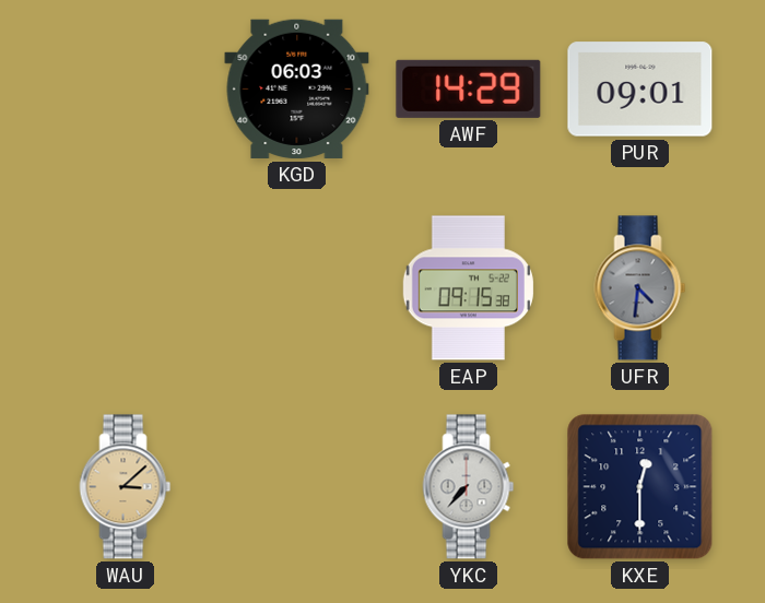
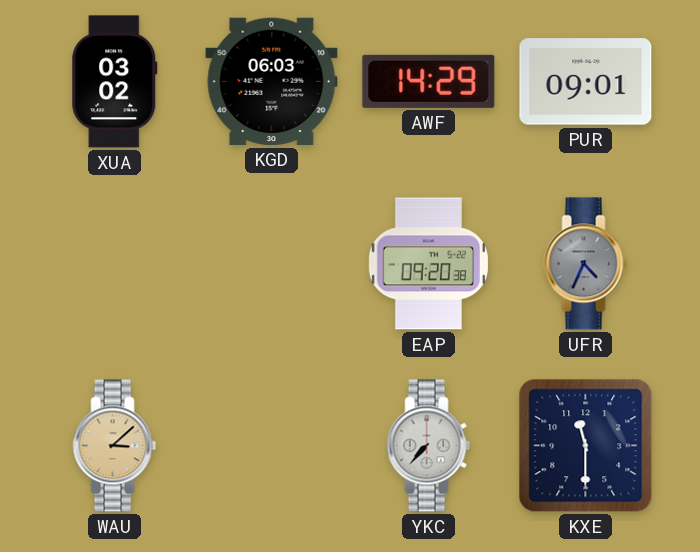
XUA: none -> 03:02 (115, 82)
EAP: 09:15 -> 09:20 (428, 264)
UFR: 4:31 -> 4:34 (586, 264)
KXE: 12:30 -> 11:30 (586, 446)
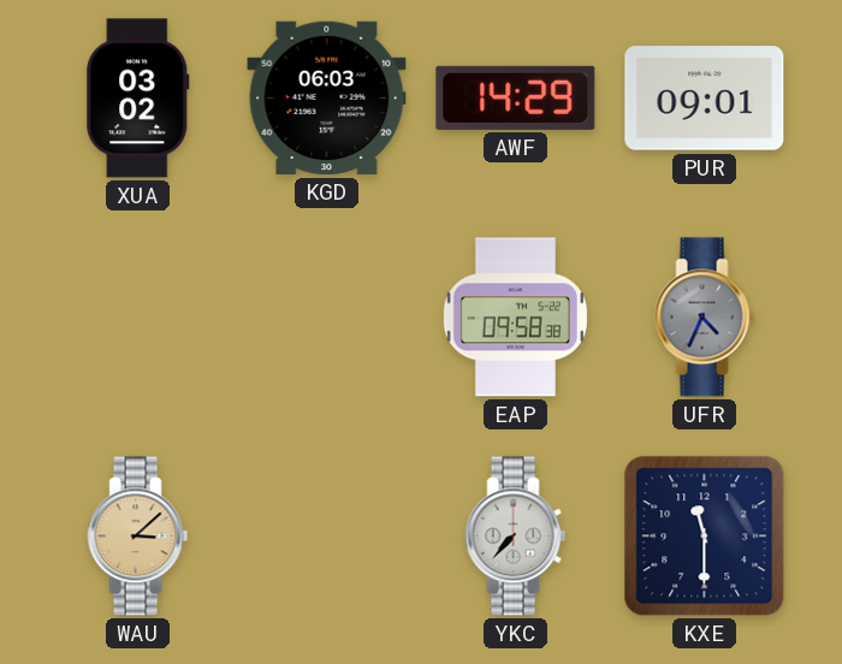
EAP: 09:20 -> 09:58 (515, 318)
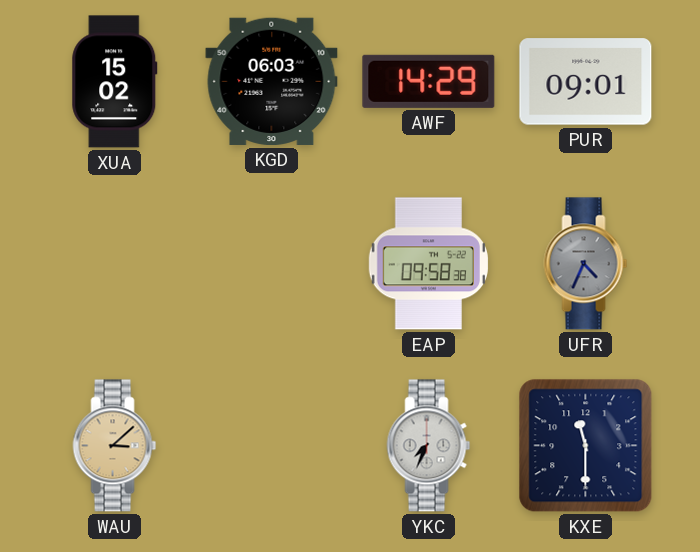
XUA: 03:02 -> 15:02 (115, 82)
YKC: 7:37 -> 7:34 (429, 446)
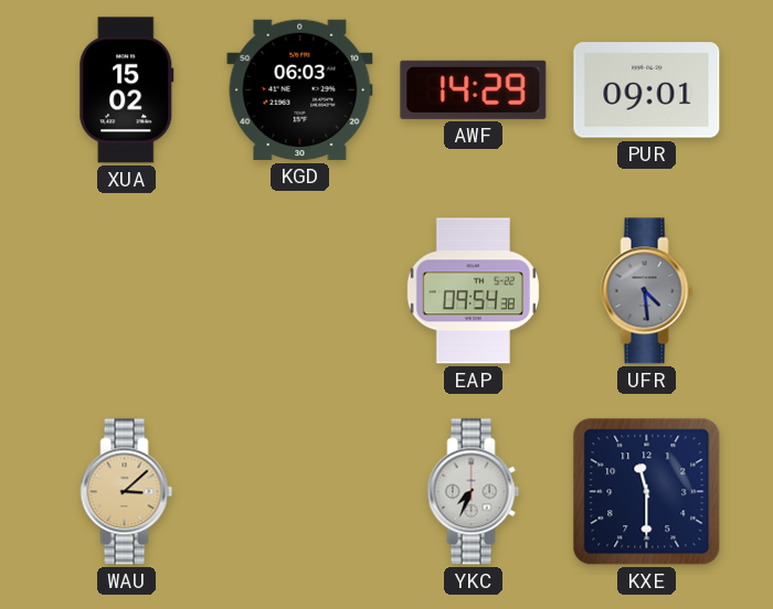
EAP: 09:58 -> 09:54 (473, 291)
UFR: 4:34 -> 4:29 (647, 291)
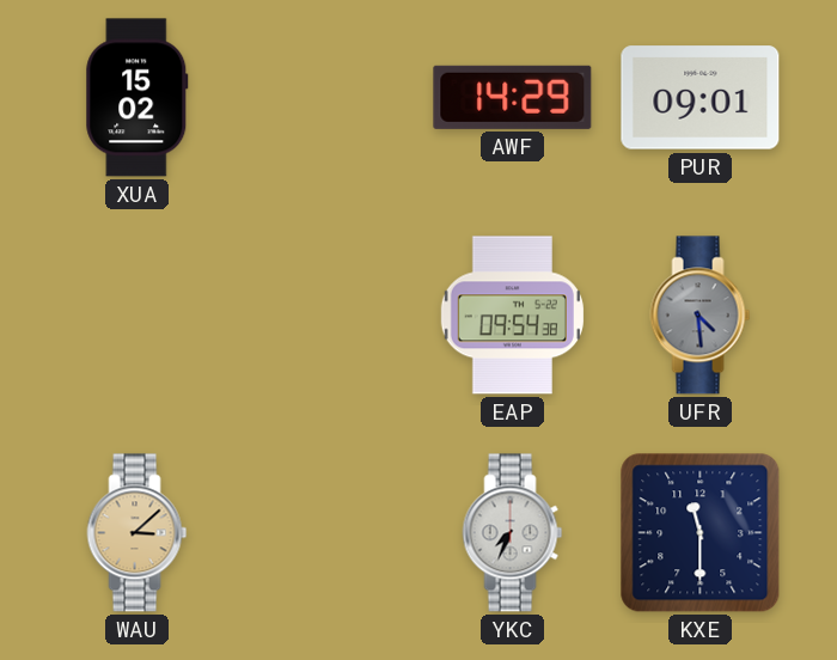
KGD: 06:03 -> none (300, 89)
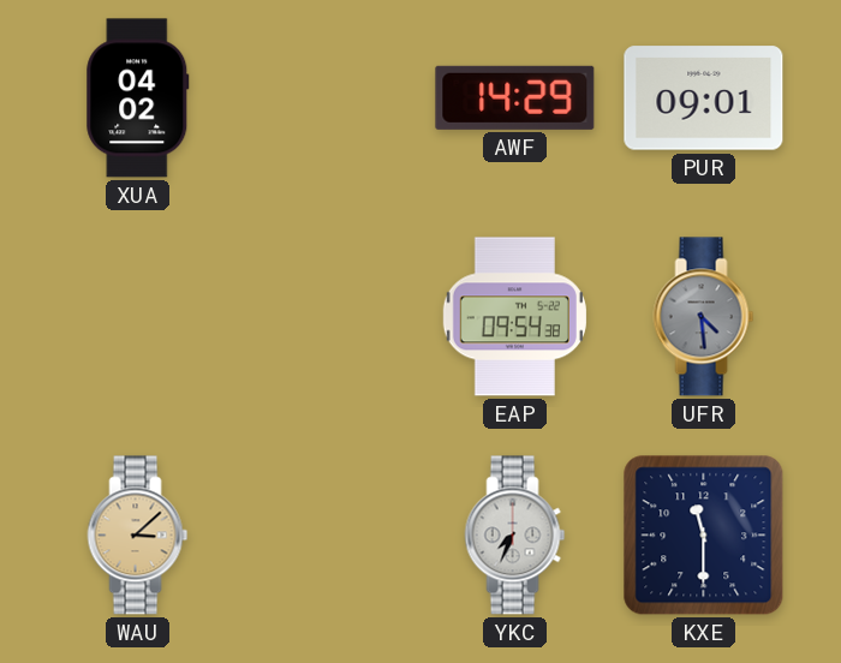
XUA: 15:02 -> 04:02 (138, 98)
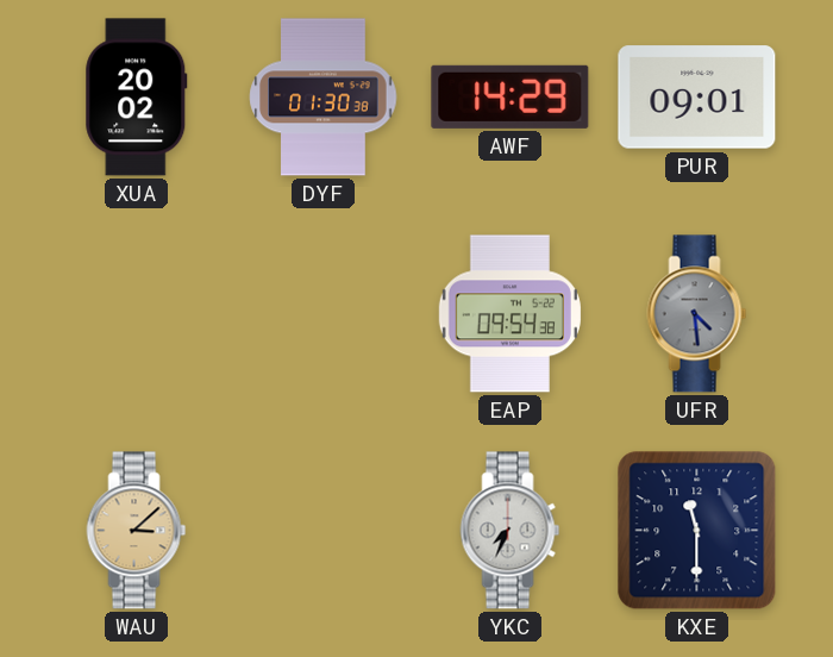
XUA: 04:02 -> 20:02 (137, 98)
DYF: none -> 01:30 (324, 98)
